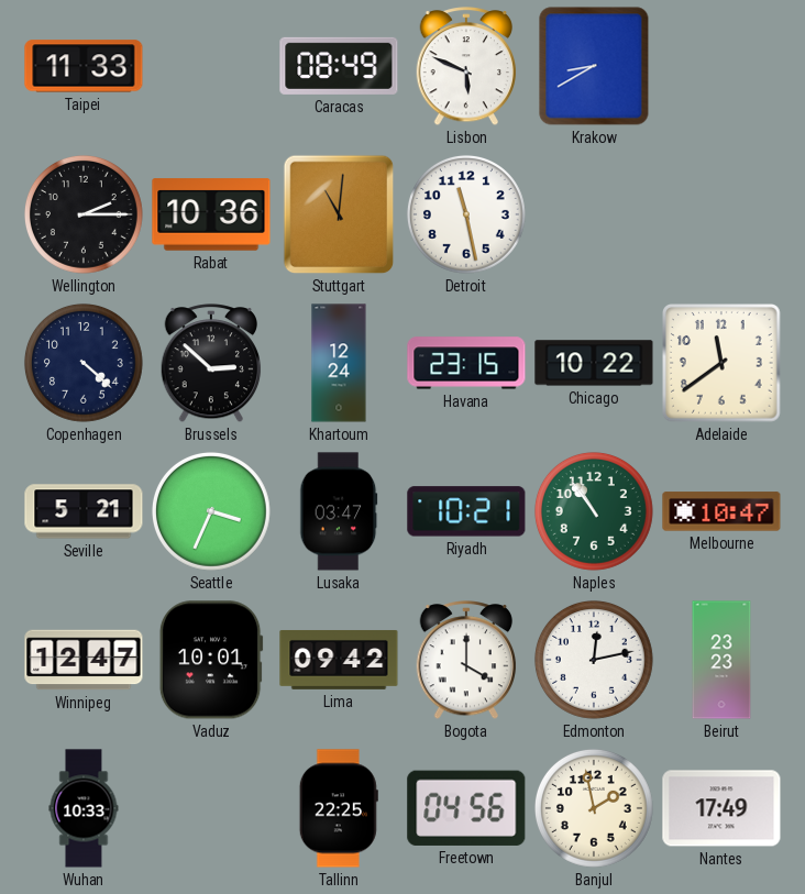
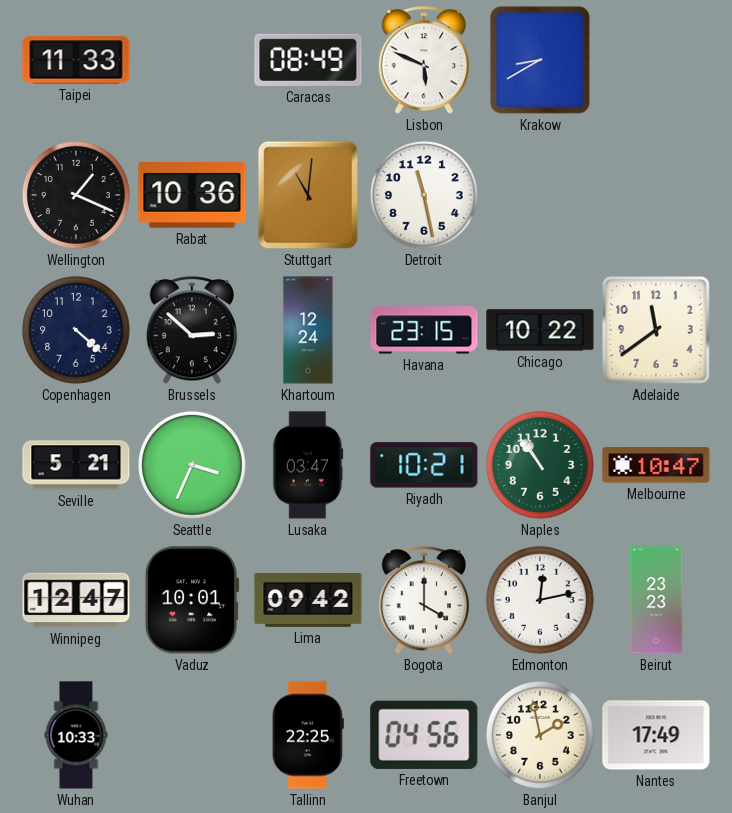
Wellington: 2:15 -> 1:19 (76, 195)
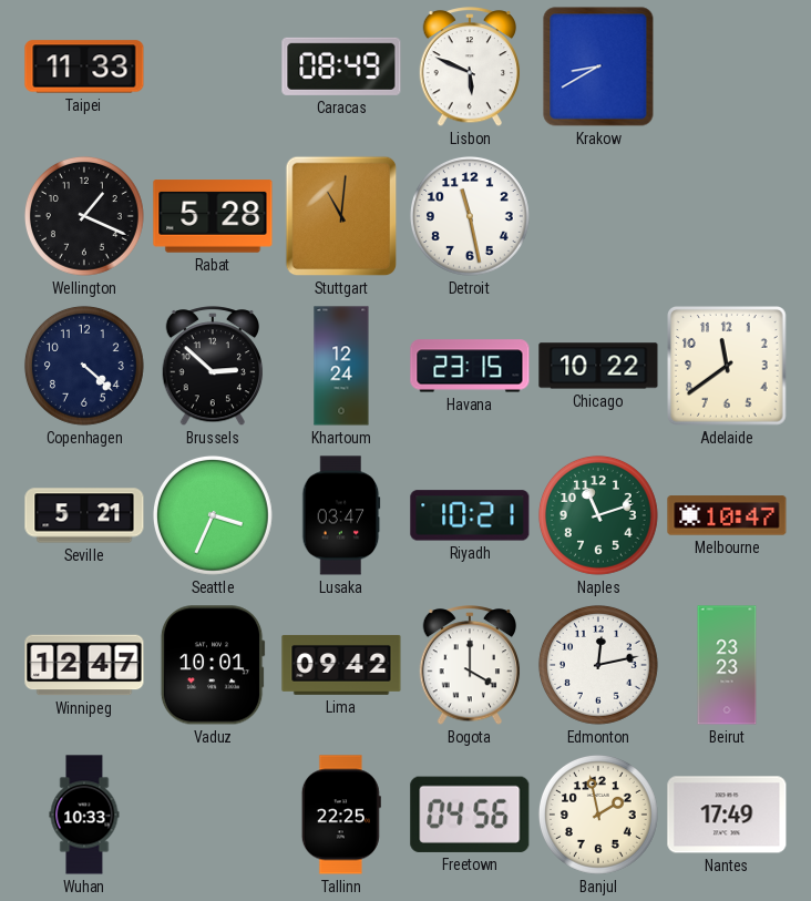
Rabat: 10:36 -> 5:28 (213, 216)
Naples: 10:54 -> 11:12 (598, 515)
